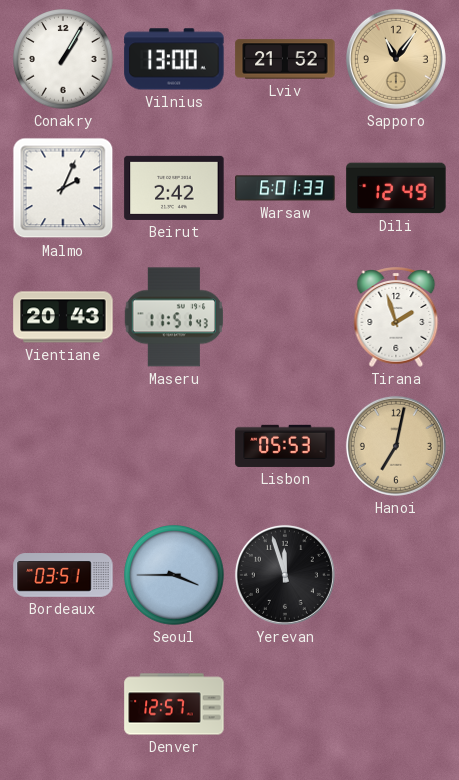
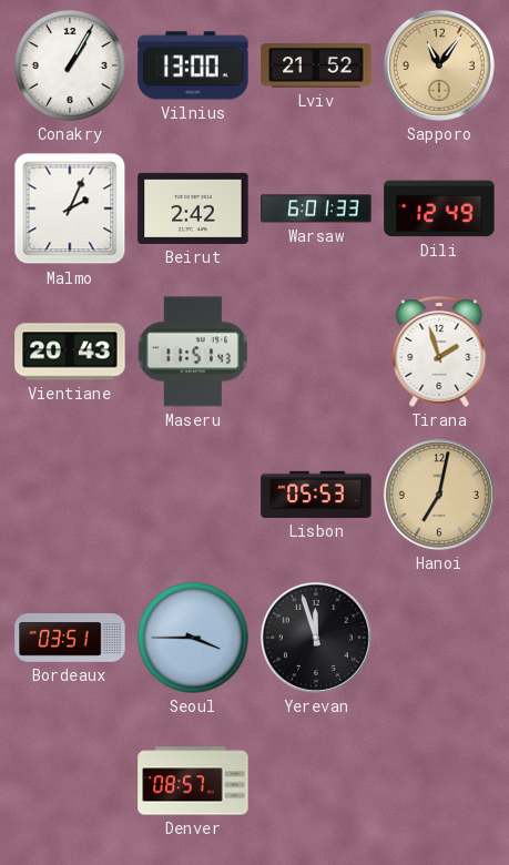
Denver: 12:57 -> 08:57 (193, 781)
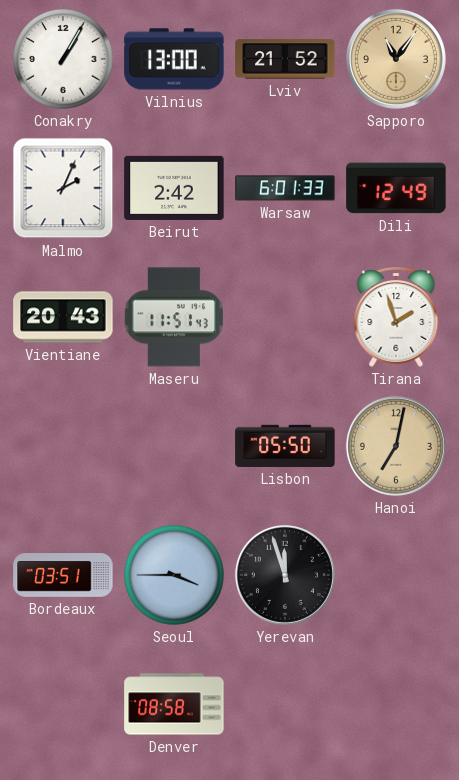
Lisbon: 05:53 -> 05:50 (285, 446)
Denver: 08:57 -> 08:58 (174, 704)
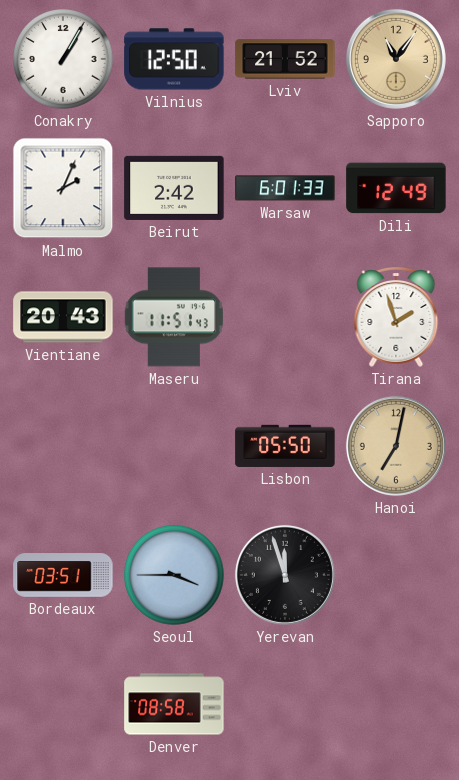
Vilnius: 13:00 -> 12:50 (174, 59)
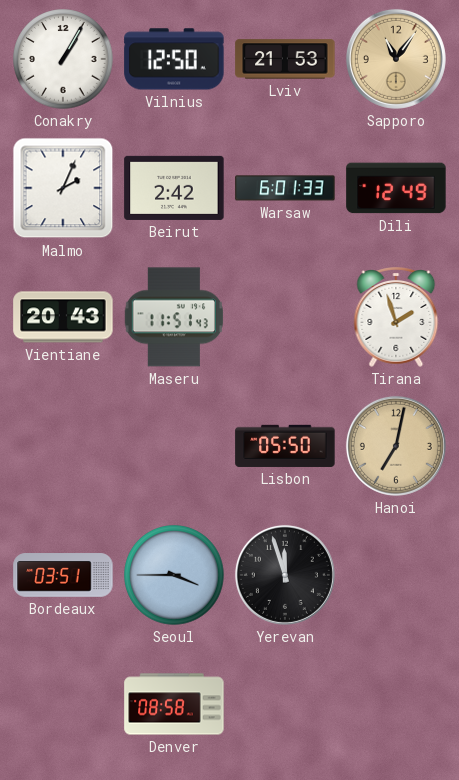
Lviv: 21:52 -> 21:53 (285, 59)
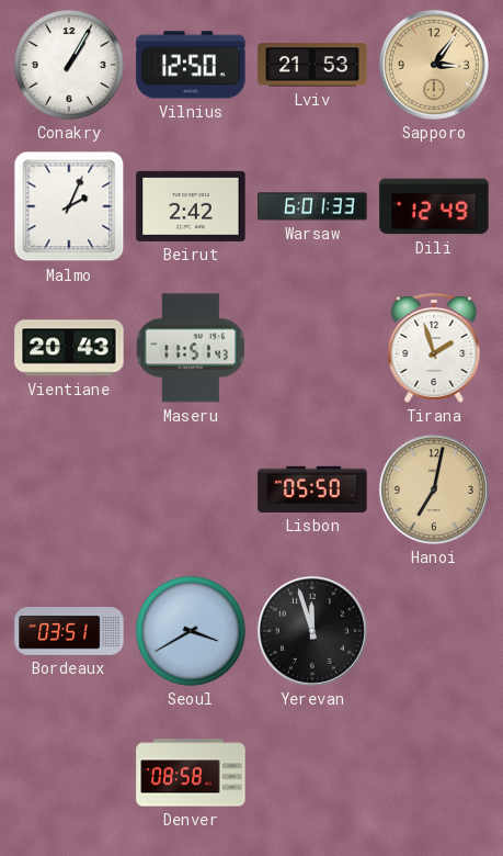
Sapporo: 11:06 -> 3:06 (434, 65)
Seoul: 3:45 -> 3:40 (191, 631)
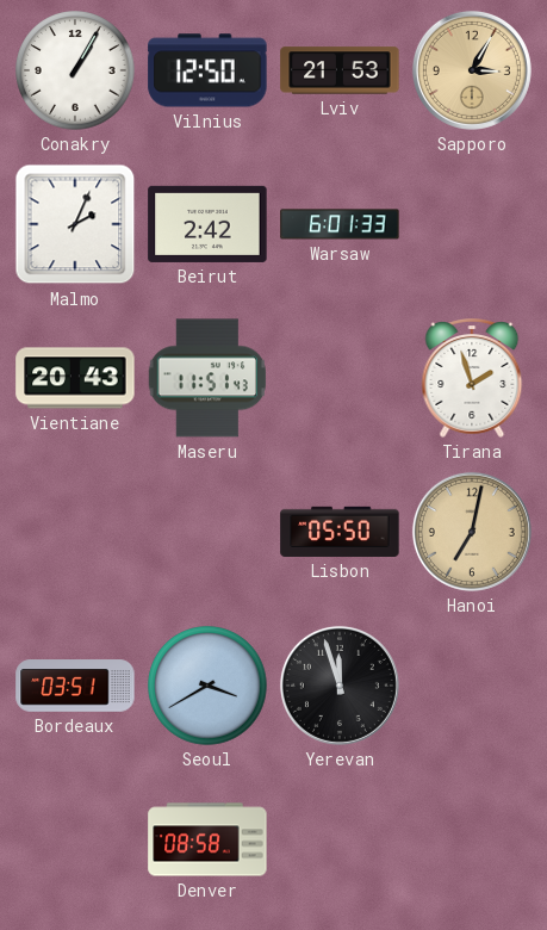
Sapporo: 3:06 -> 3:05 (472, 70)
Dili: 12:49 -> none (434, 206)
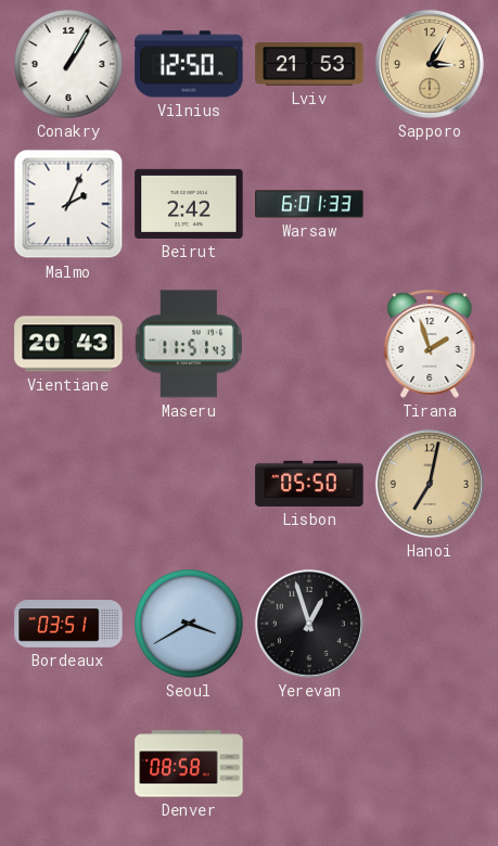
Yerevan: 11:57 -> 12:57 (309, 624)
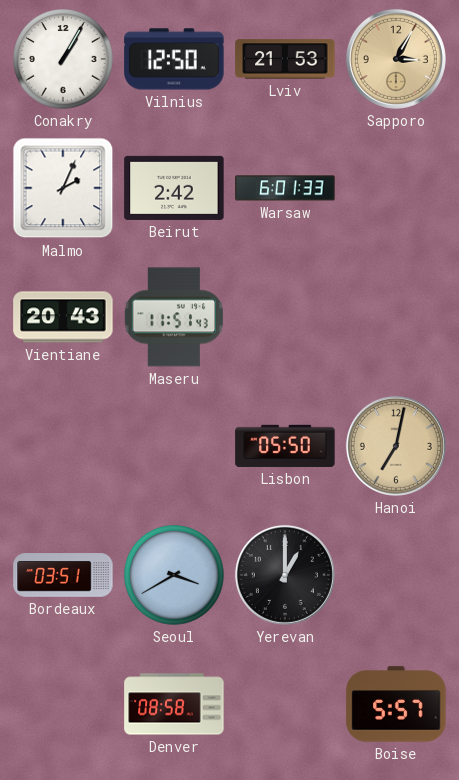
Tirana: 1:57 -> none (430, 345)
Yerevan: 12:57 -> 1:00 (285, 575)
Boise: none -> 5:57 (396, 704)
